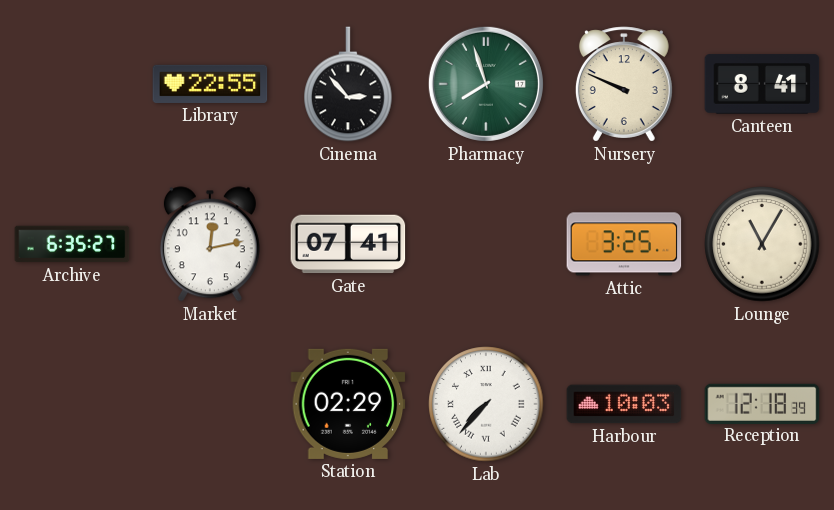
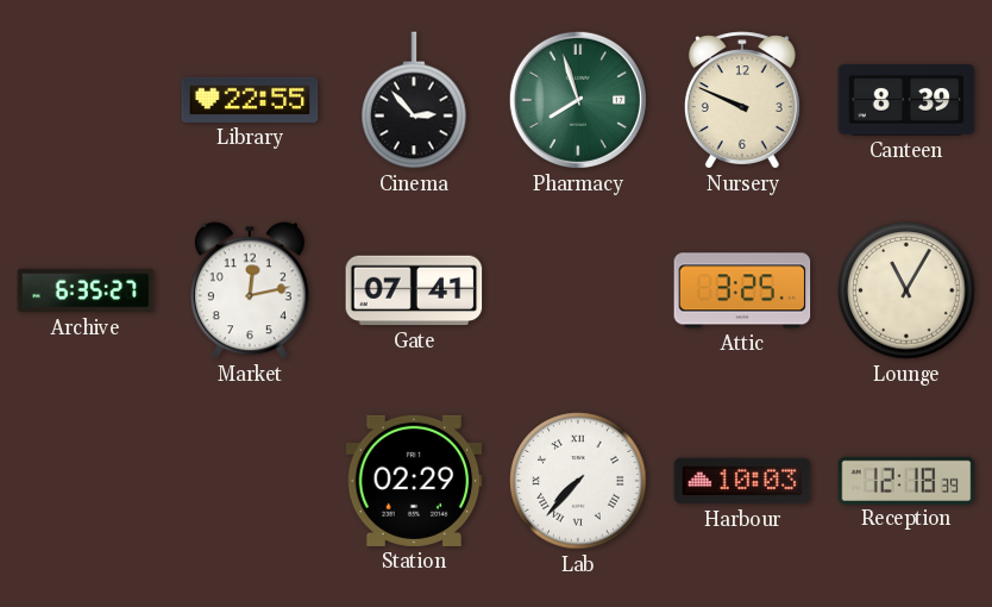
Canteen: 8:41 -> 8:39 (906, 100)
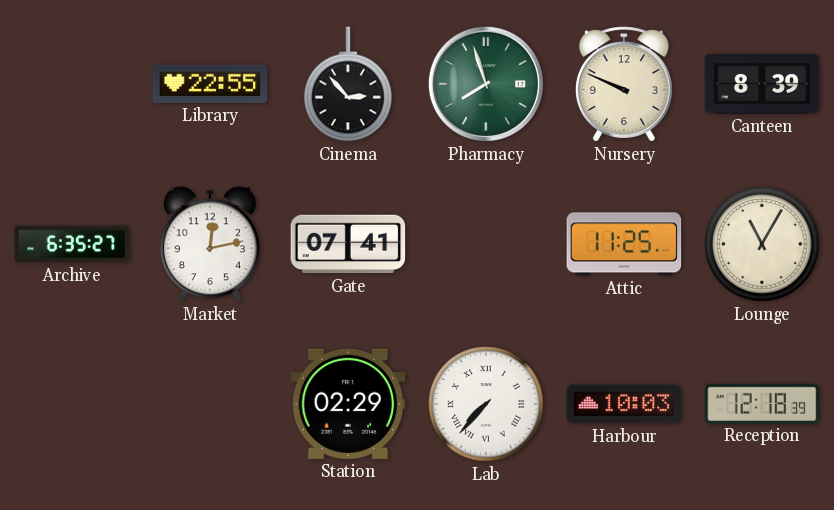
Attic: 3:25 -> 11:25 (624, 244)
